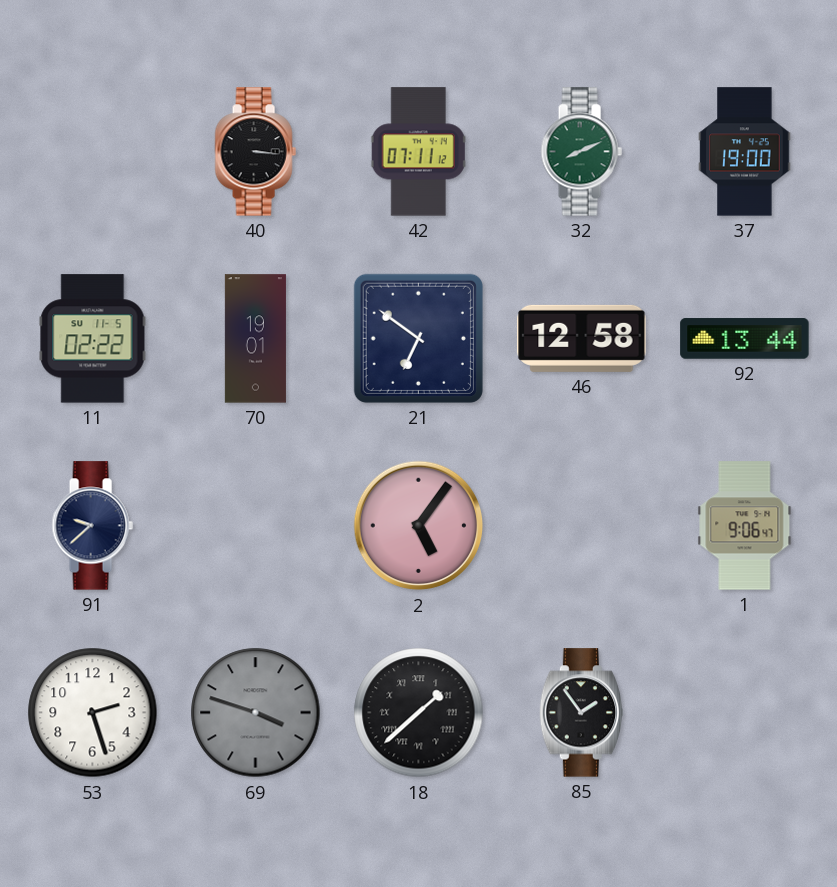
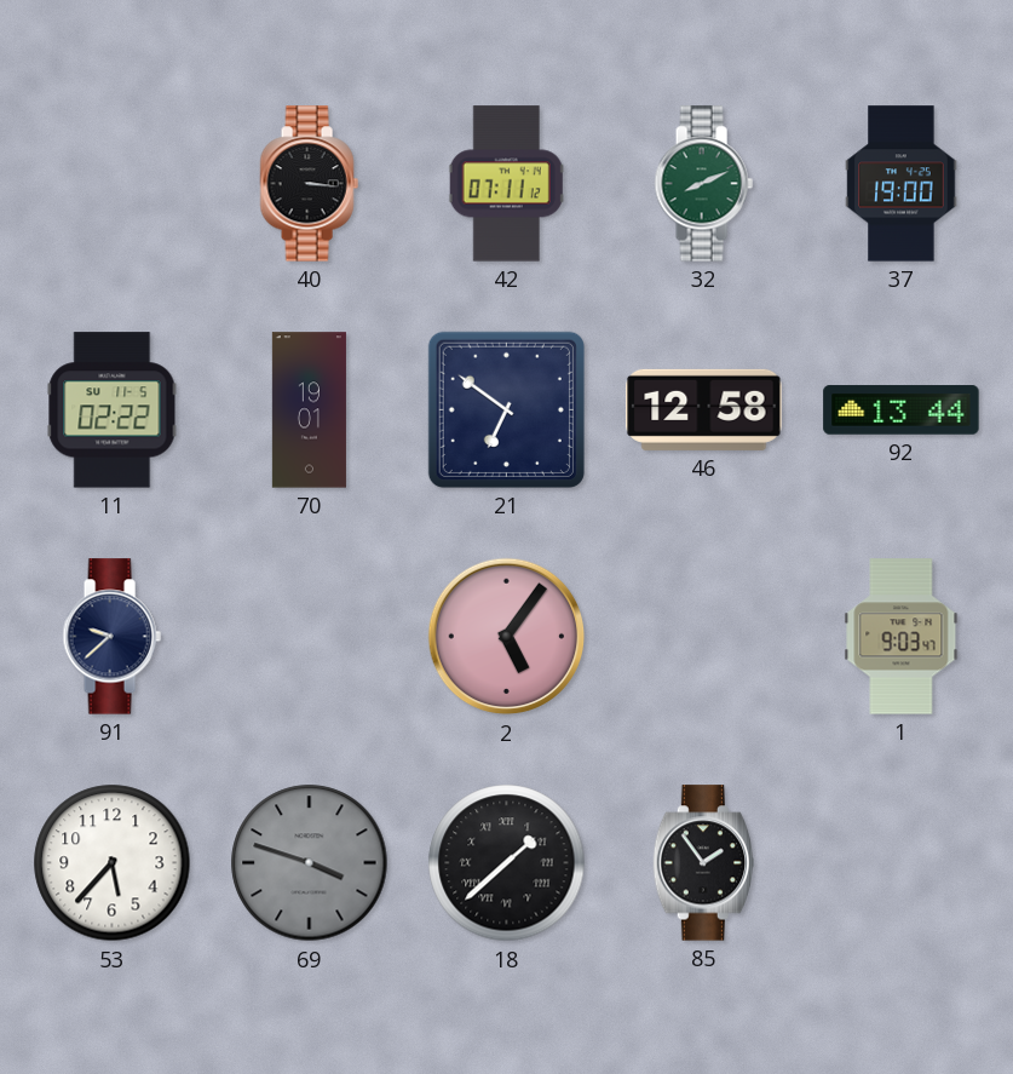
1: 9:06 -> 9:03 (902, 637)
53: 2:27 -> 5:37 (113, 863)
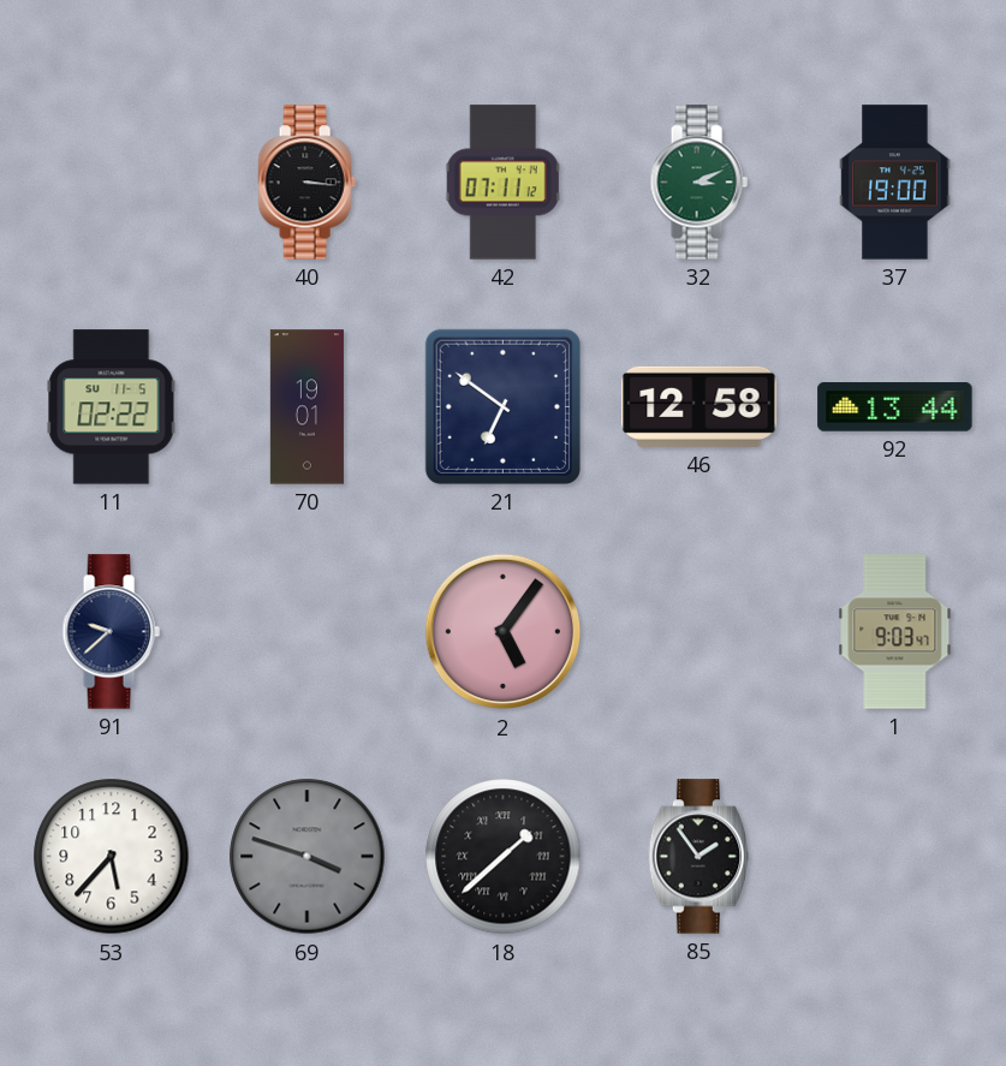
32: 8:11 -> 3:11 (698, 183)
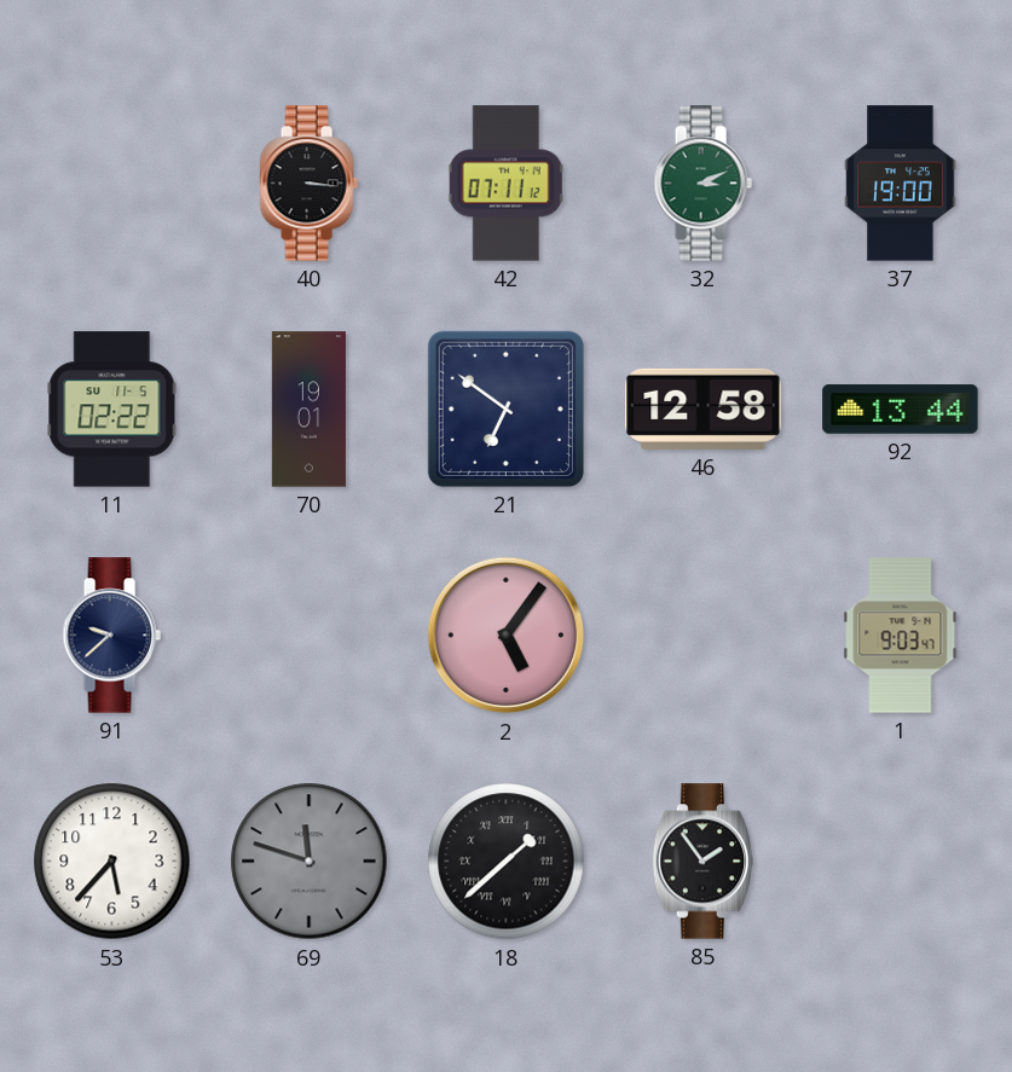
69: 3:48 -> 11:48 (310, 862)
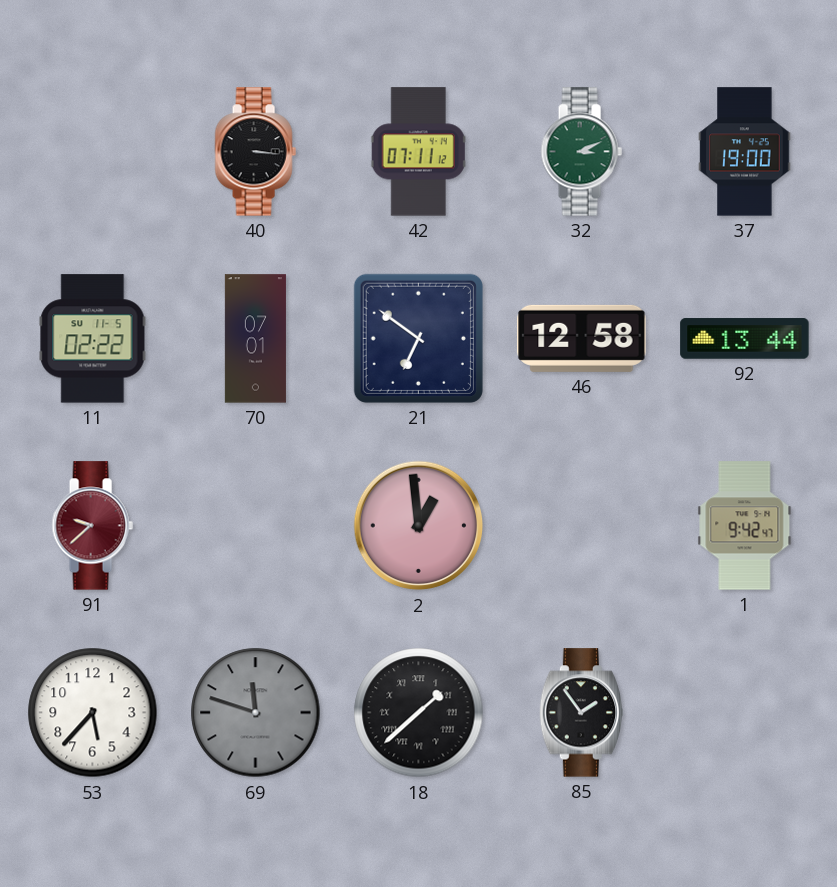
70: 19:01 -> 07:01 (255, 339)
91 dial: navy -> burgundy (92, 526)
2: 5:06 -> 12:59 (419, 526)
1: 9:03 -> 9:42 (745, 526)
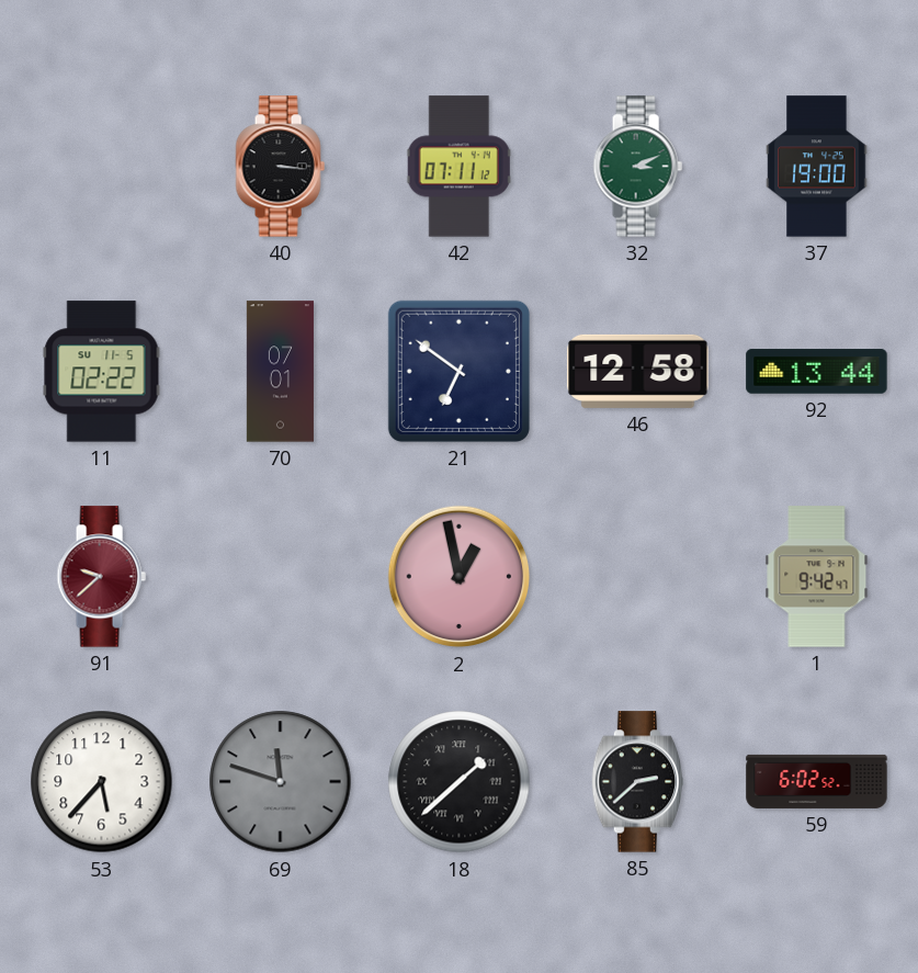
2: 12:59 -> 12:58 (460, 577)
85: 1:54 -> 2:38 (638, 782)
59: none -> 6:02 (817, 781)
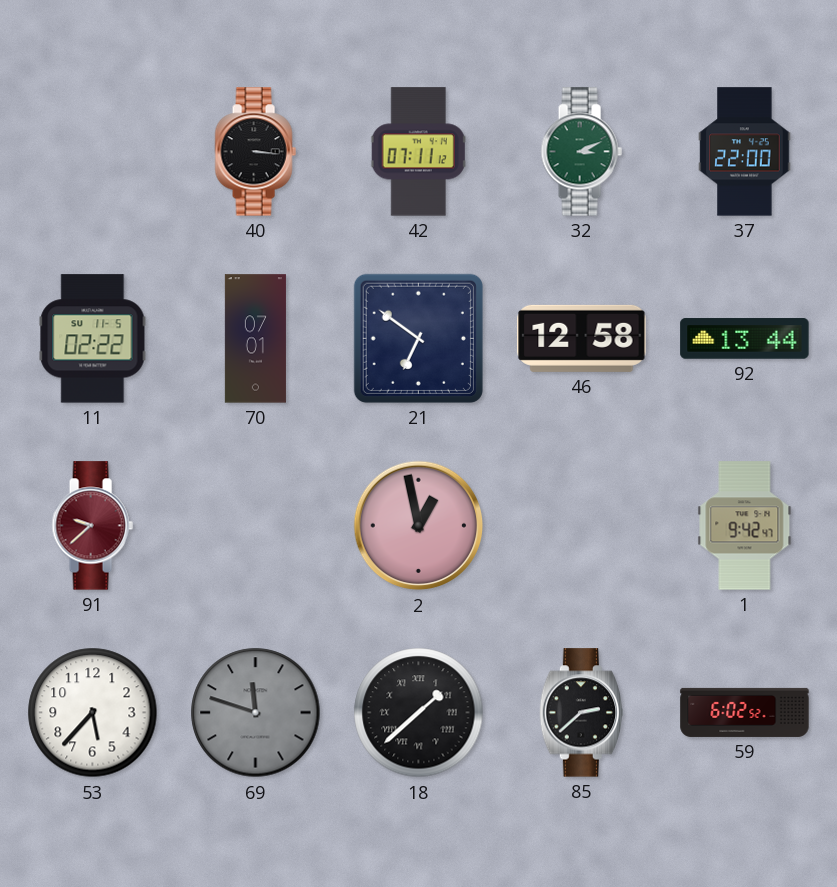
37: 19:00 -> 22:00 (745, 152)
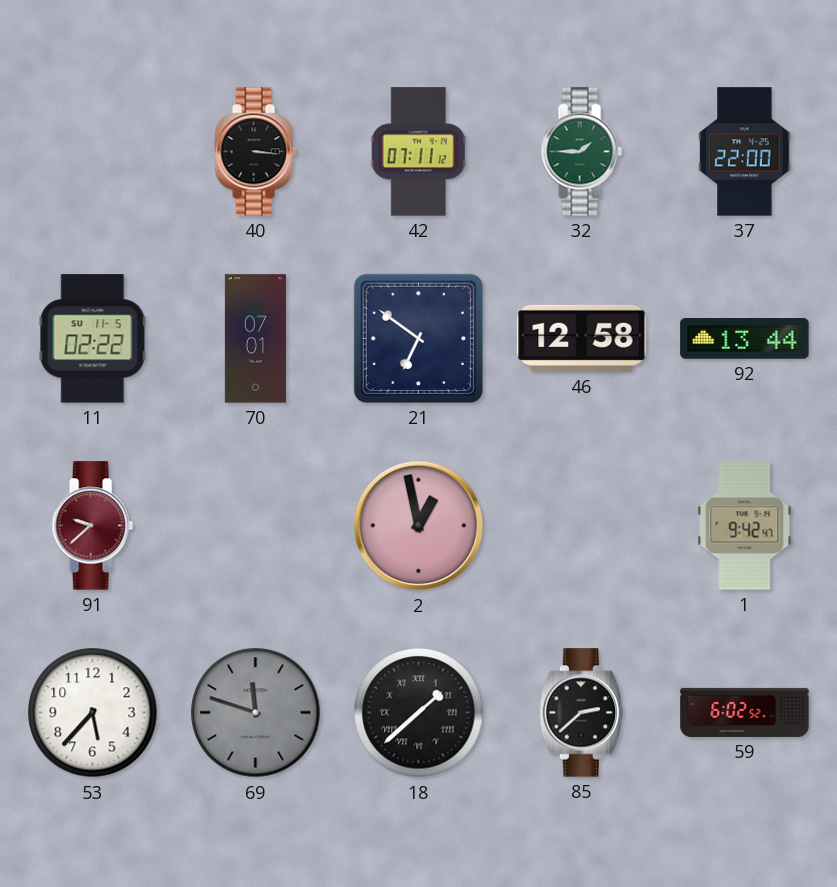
32: 3:11 -> 1:45 (581, 152)
